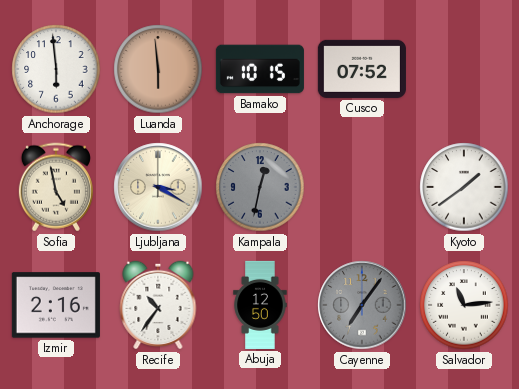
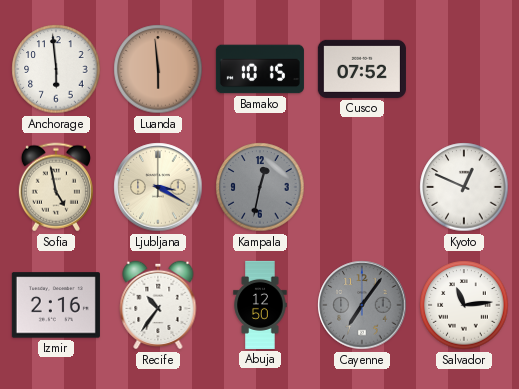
Kyoto: 1:39 -> 12:49 (464, 187)
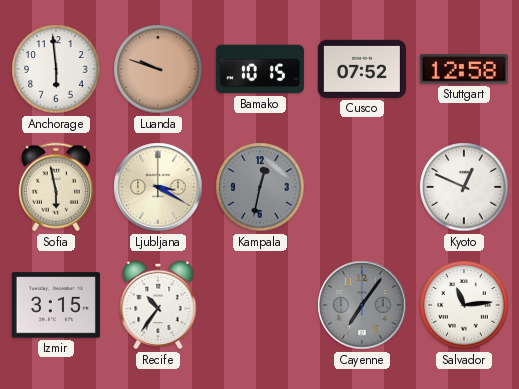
Luanda: 5:59 -> 9:48 (158, 69)
Stuttgart: none -> 12:58 (464, 69)
Sofia: 4:58 -> 5:58 (56, 187)
Izmir: 2:16 -> 3:15 (56, 305)
Abuja: 12:50 -> none (260, 305)
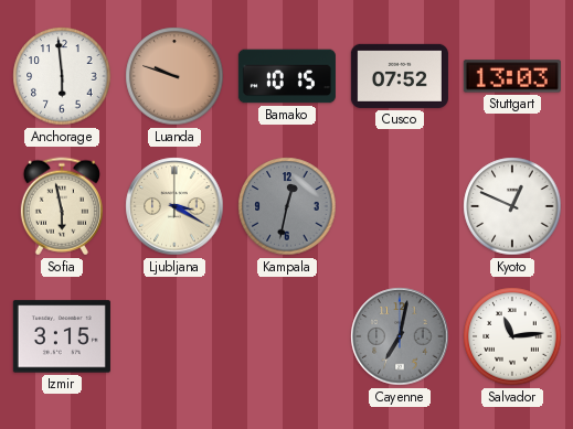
Stuttgart: 12:58 -> 13:03 (512, 76)
Recife: 10:36 -> none (158, 305)
Cayenne: 7:06 -> 7:02 (400, 336)
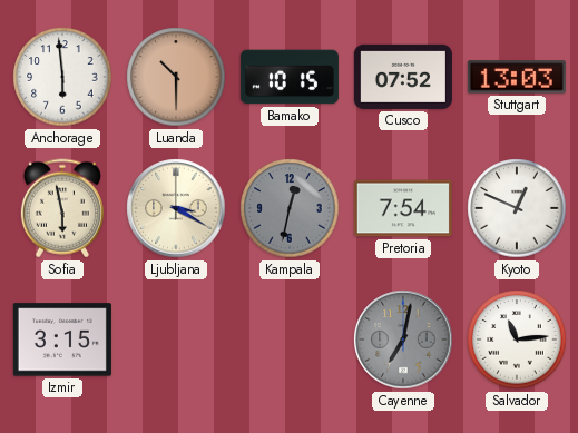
Luanda: 9:48 -> 10:30 (176, 77)
Pretoria: none -> 7:54 (403, 208)
